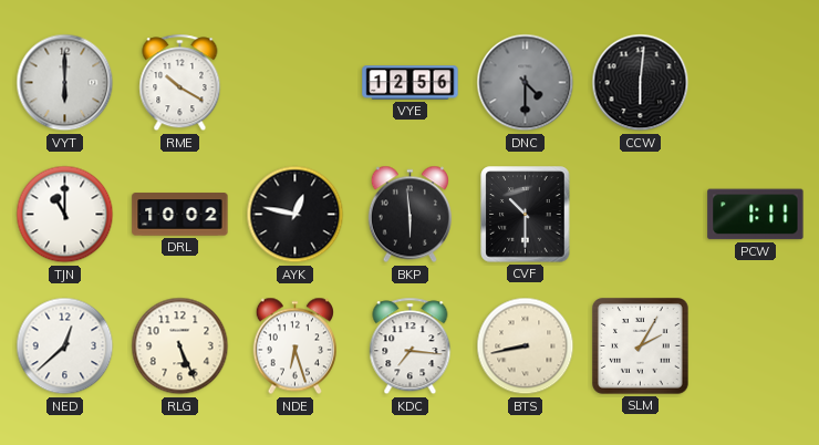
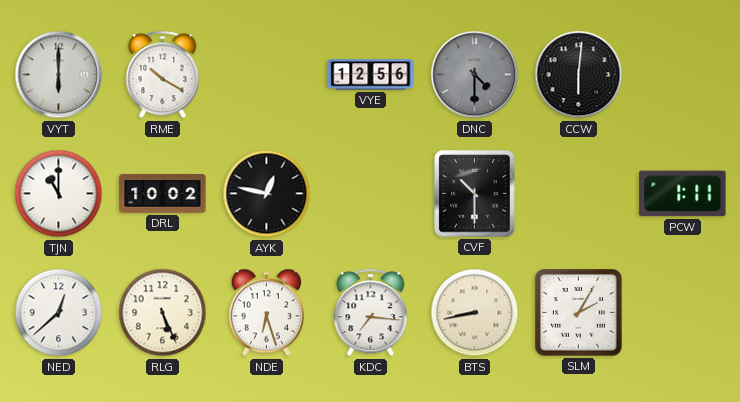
BKP: 5:59 -> none (409, 215)
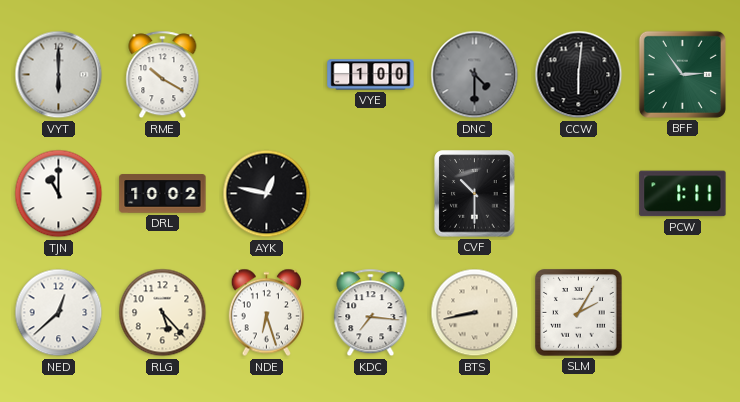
VYE: 12:56 -> 1:00 (371, 75)
BFF: none -> 2:54 (682, 74)
RLG: 5:26 -> 5:23 (163, 313)
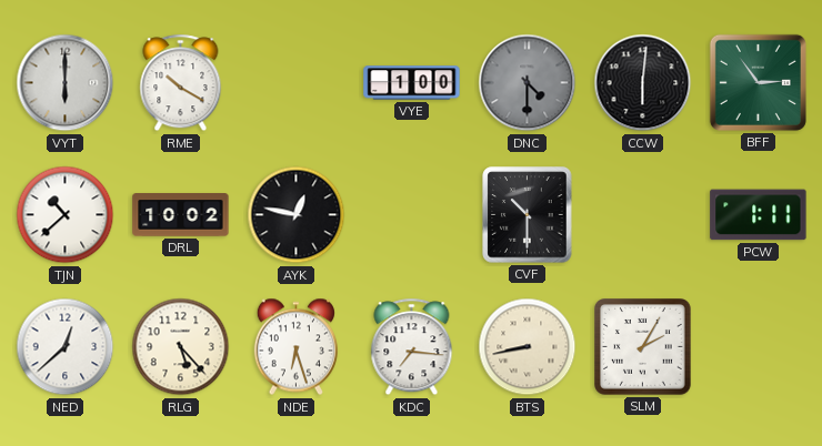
TJN: 11:00 -> 10:38 (66, 215)
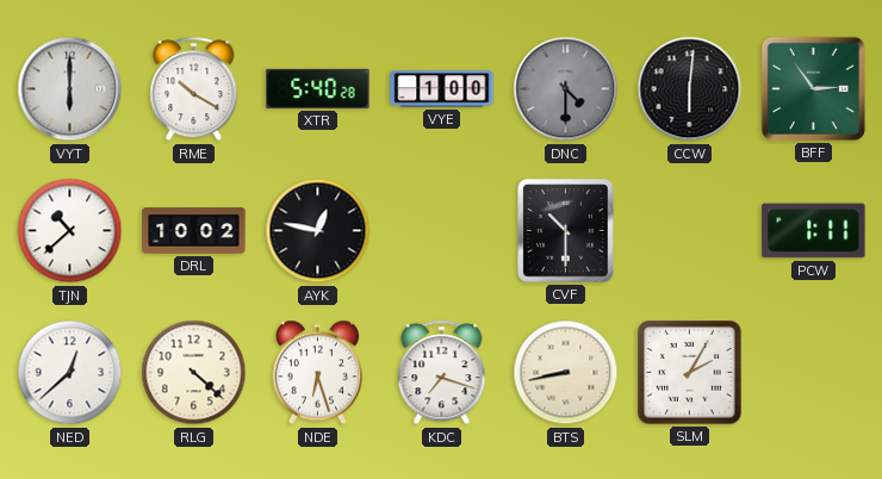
XTR: none -> 5:40 (318, 88)
RLG: 5:23 -> 4:22 (194, 373)
KDC: 7:16 -> 7:18 (442, 373)
